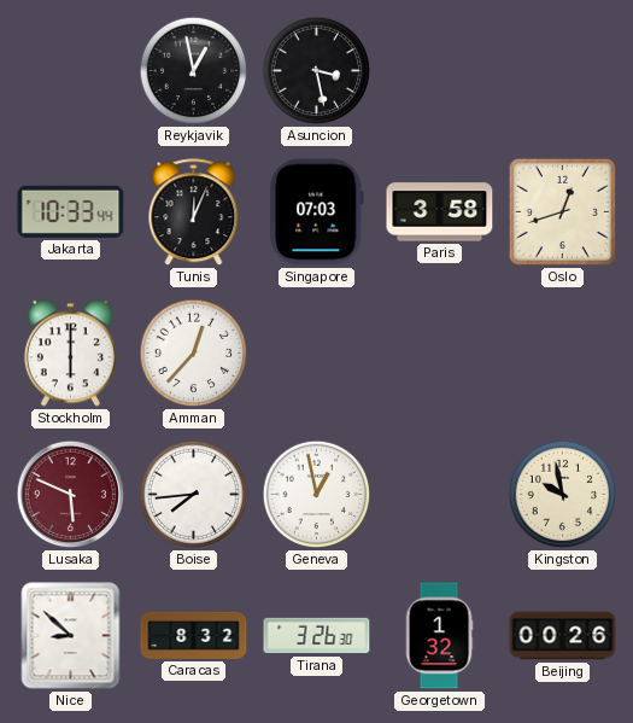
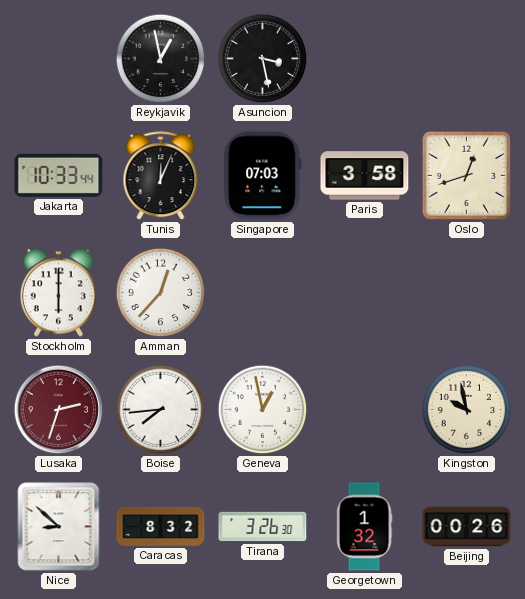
Lusaka: 5:49 -> 2:33 (59, 410)
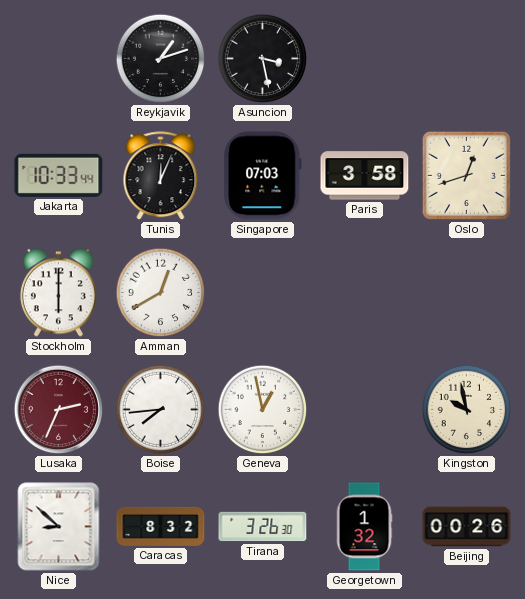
Reykjavik: 12:58 -> 1:12 (161, 59)
Amman: 12:37 -> 12:40 (161, 293)
Lusaka: 2:33 -> 2:34 (59, 410)
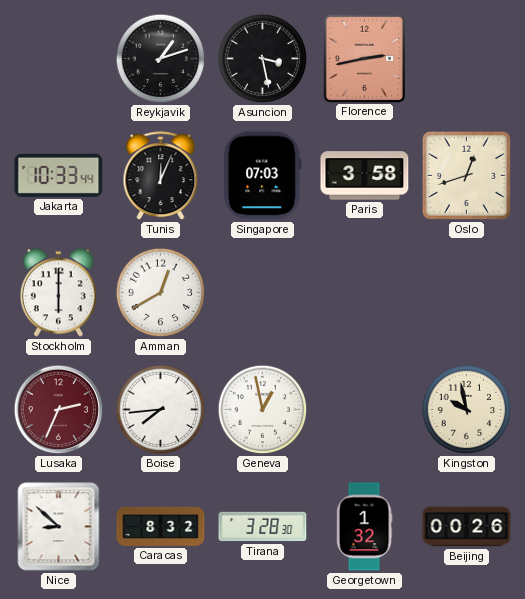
Florence: none -> 2:43 (364, 58)
Tirana: 3:26 -> 3:28 (263, 527)
